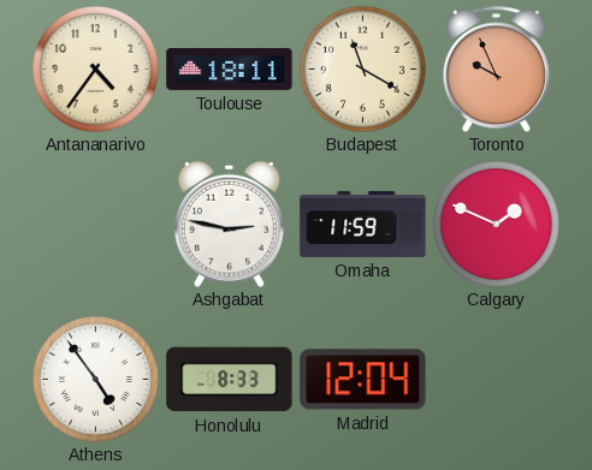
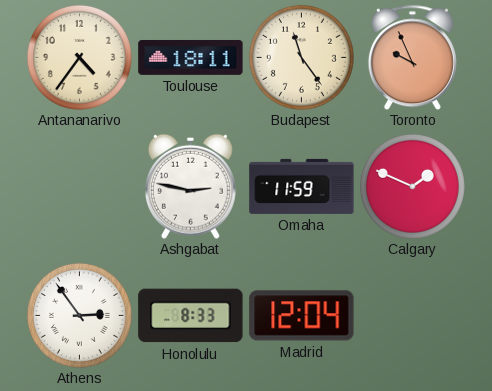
Budapest: 11:20 -> 11:24 (301, 57)
Athens: 4:54 -> 2:54 (79, 315)
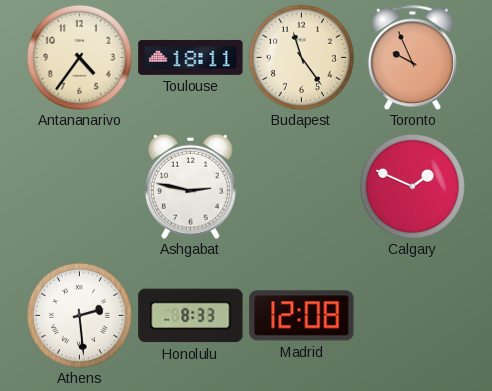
Omaha: 11:59 -> none (302, 186)
Athens: 2:54 -> 2:29 (79, 315)
Madrid: 12:04 -> 12:08 (302, 316)
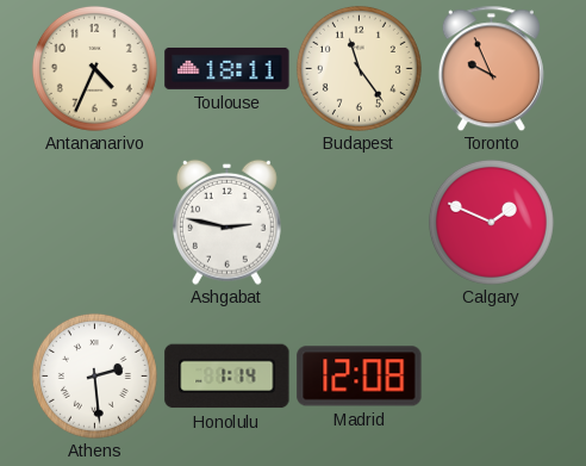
Antananarivo: 4:36 -> 4:34 (94, 68)
Honolulu: 8:33 -> 1:14 (227, 377)
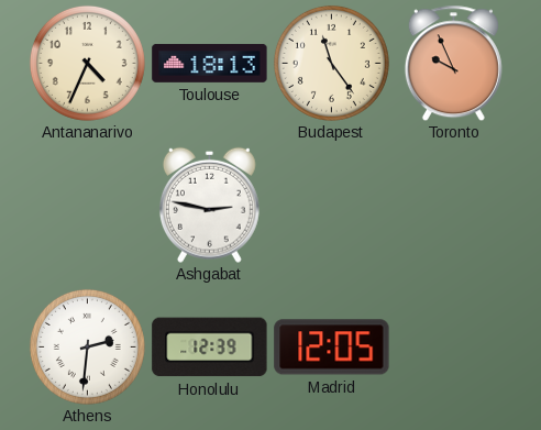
Toulouse: 18:11 -> 18:13 (210, 63)
Calgary: 1:49 -> none (491, 222)
Athens: 2:29 -> 2:31 (87, 346)
Honolulu: 1:14 -> 12:39 (210, 348)
Madrid: 12:08 -> 12:05 (332, 348)
